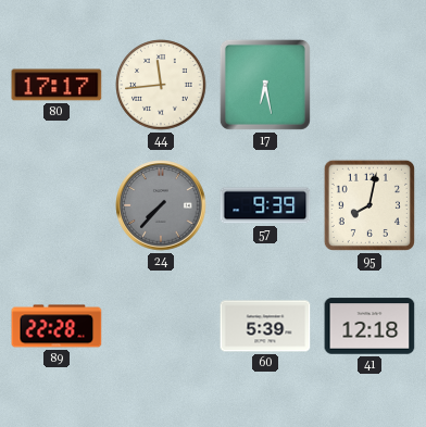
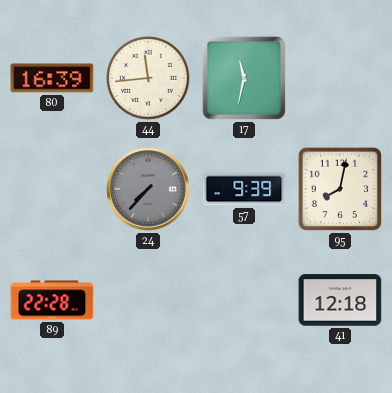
80: 17:17 -> 16:39 (52, 78)
17: 6:28 -> 11:32 (244, 78)
60: 5:39 -> none (265, 326)
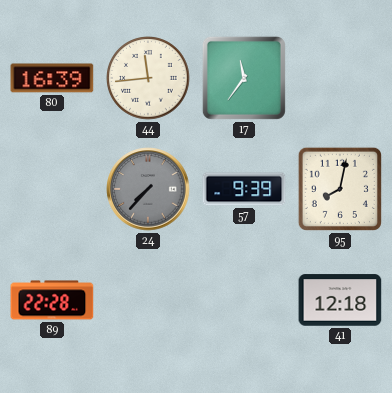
17: 11:32 -> 11:36 (244, 78)
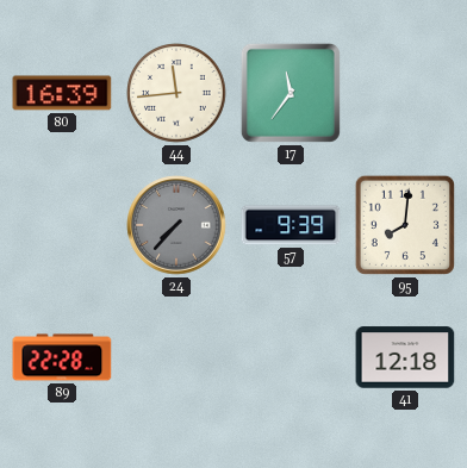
95: 8:02 -> 8:01 (405, 225)
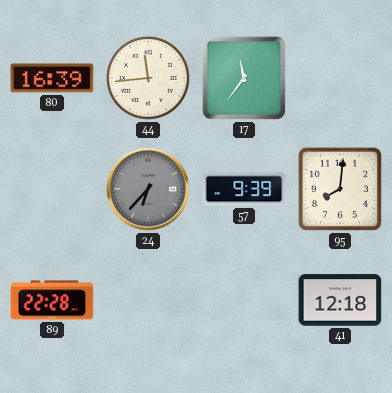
24: 7:37 -> 6:37 (148, 189)
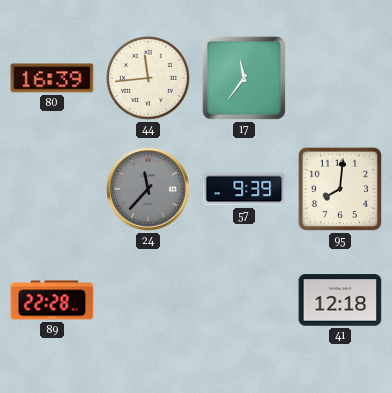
24: 6:37 -> 11:37 (148, 189)
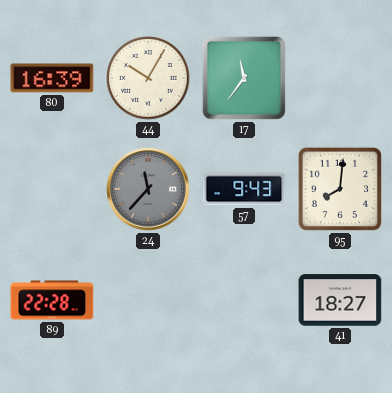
44: 11:44 -> 10:05 (148, 78)
57: 9:39 -> 9:43 (244, 189)
41: 12:18 -> 18:27 (340, 300)
